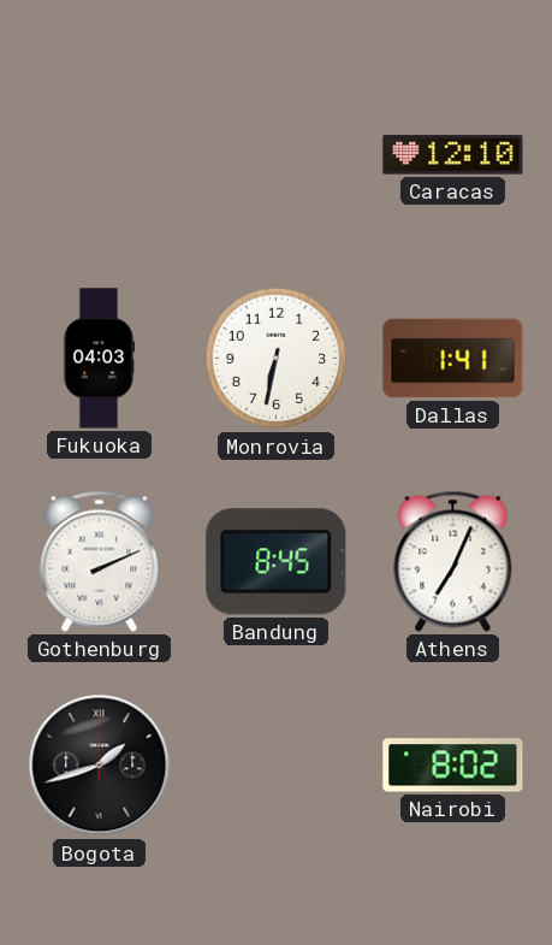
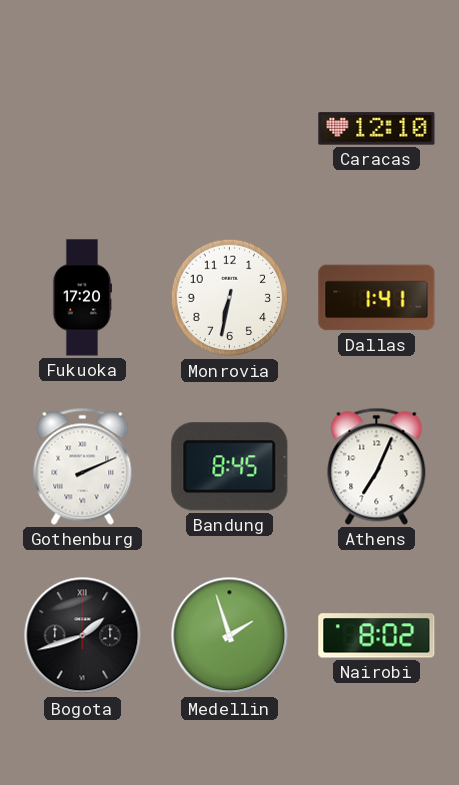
Fukuoka: 04:03 -> 17:20 (82, 298)
Medellin: none -> 1:57 (230, 636)
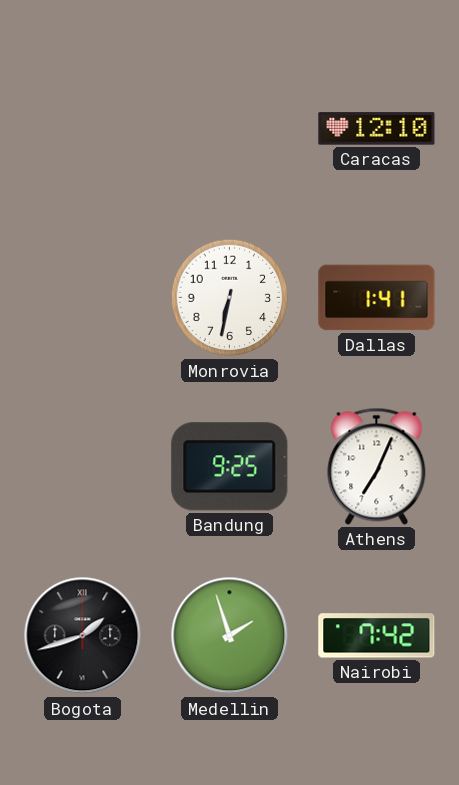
Fukuoka: 17:20 -> none (82, 298)
Gothenburg: 2:11 -> none (83, 466)
Bandung: 8:45 -> 9:25 (230, 467)
Nairobi: 8:02 -> 7:42 (377, 636)
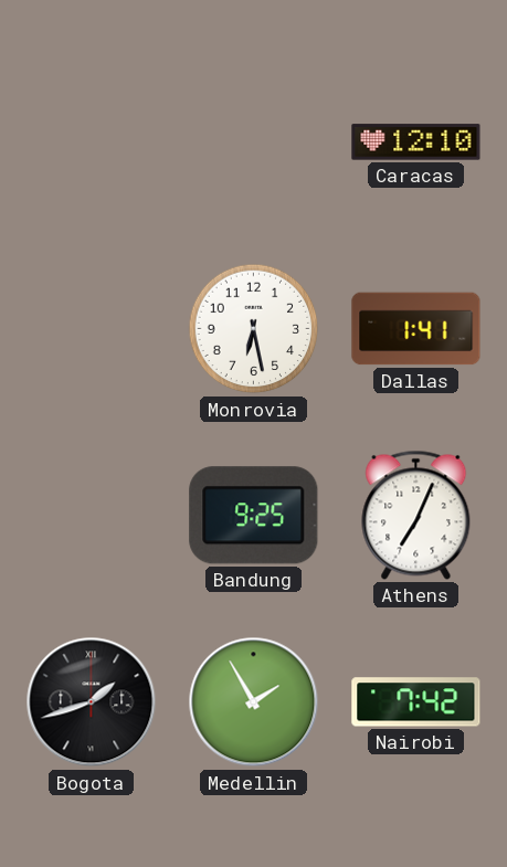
Monrovia: 6:32 -> 6:28 (254, 329)
Medellin: 1:57 -> 1:55 (254, 702)
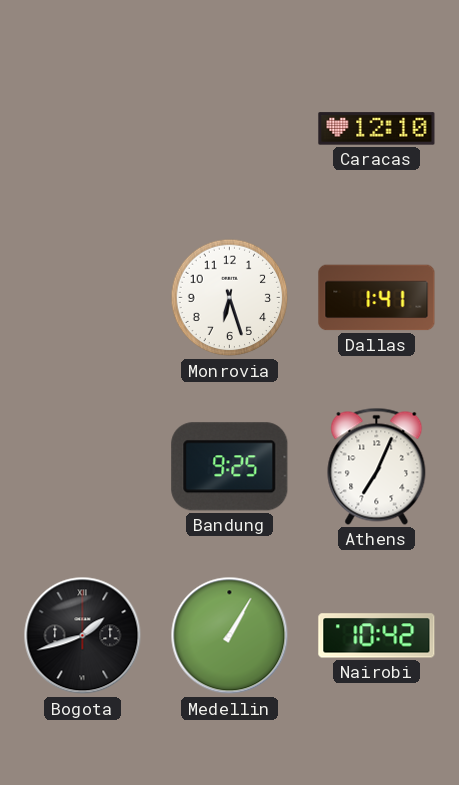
Monrovia: 6:28 -> 6:27 (230, 298)
Medellin: 1:55 -> 1:05 (230, 636)
Nairobi: 7:42 -> 10:42 (377, 636)
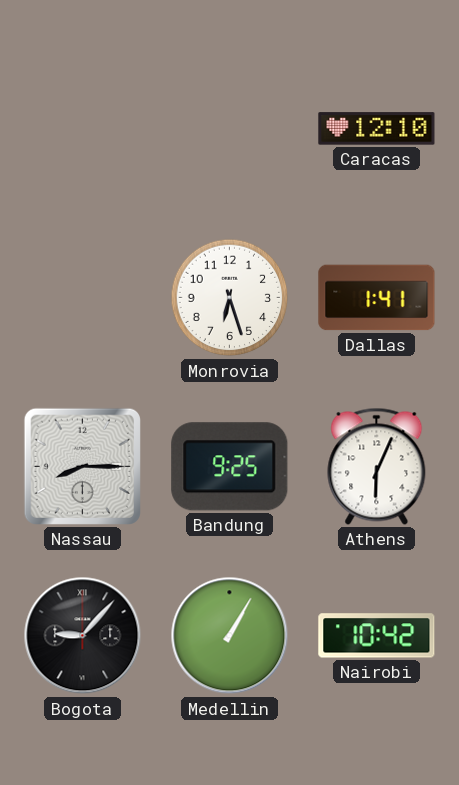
Nassau: none -> 8:15 (82, 466)
Athens: 7:04 -> 6:04 (377, 466)
Bogota: 1:42 -> 9:07 (83, 636)
